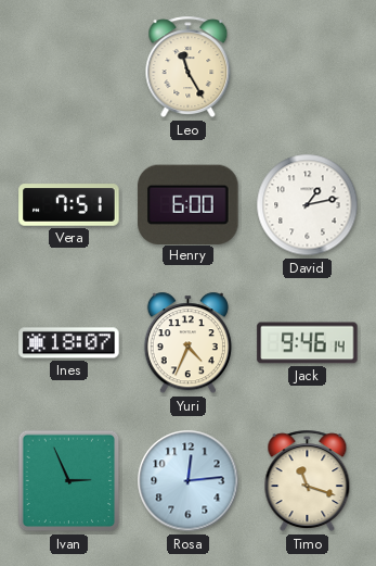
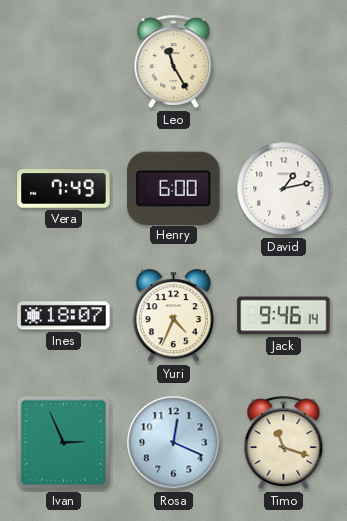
Vera: 7:51 -> 7:49 (64, 189)
Rosa: 12:14 -> 12:19 (174, 443)
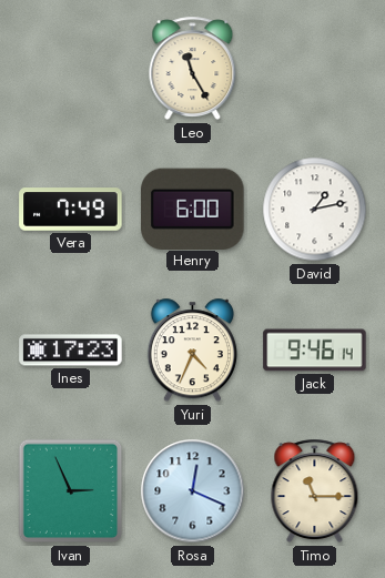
Ines: 18:07 -> 17:23 (71, 351)
Timo: 11:18 -> 11:15 (315, 491)
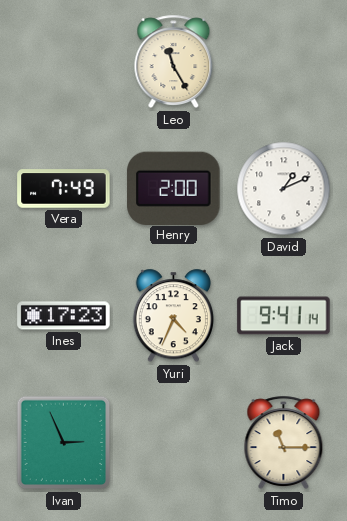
Henry: 6:00 -> 2:00 (174, 188)
David: 1:13 -> 1:11 (284, 189)
Jack: 9:46 -> 9:41 (284, 316)
Rosa: 12:19 -> none (193, 491)
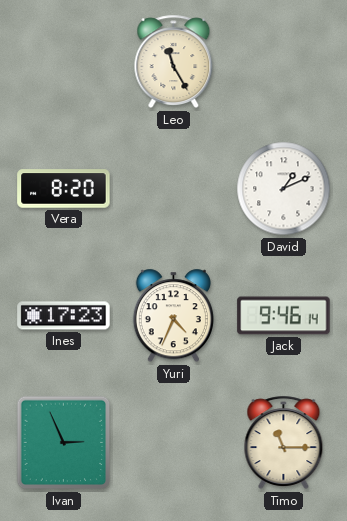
Vera: 7:49 -> 8:20 (64, 189)
Henry: 2:00 -> none (174, 188)
Jack: 9:41 -> 9:46 (284, 316)
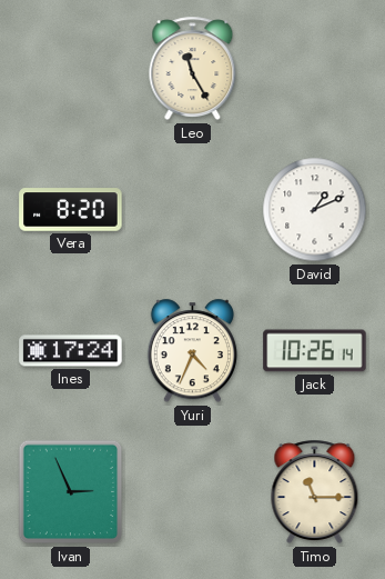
Ines: 17:23 -> 17:24 (71, 351)
Jack: 9:46 -> 10:26 (315, 351)
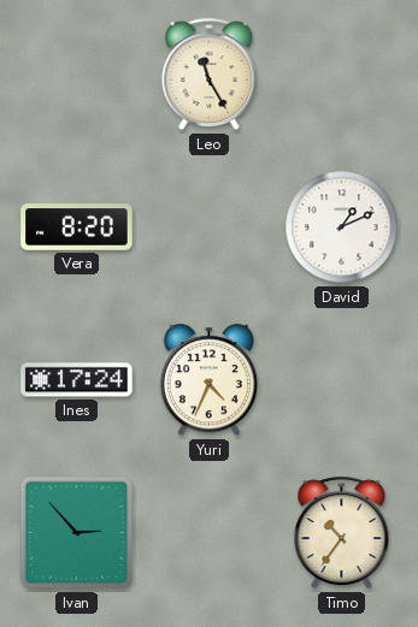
Jack: 10:26 -> none (315, 351)
Ivan: 2:56 -> 2:53 (77, 533)
Timo: 11:15 -> 10:36 (342, 533)
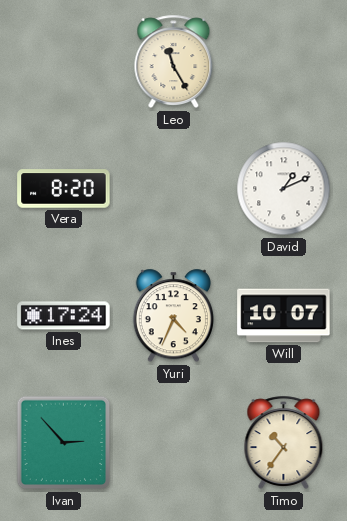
Will: none -> 10:07 (284, 316)
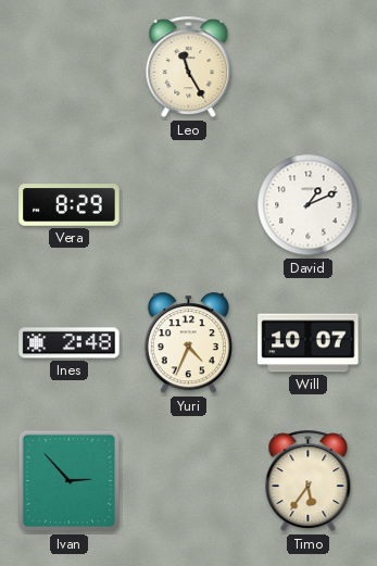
Vera: 8:20 -> 8:29 (70, 205)
Ines: 17:24 -> 2:48 (70, 343)
Timo: 10:36 -> 5:36 (309, 481)
